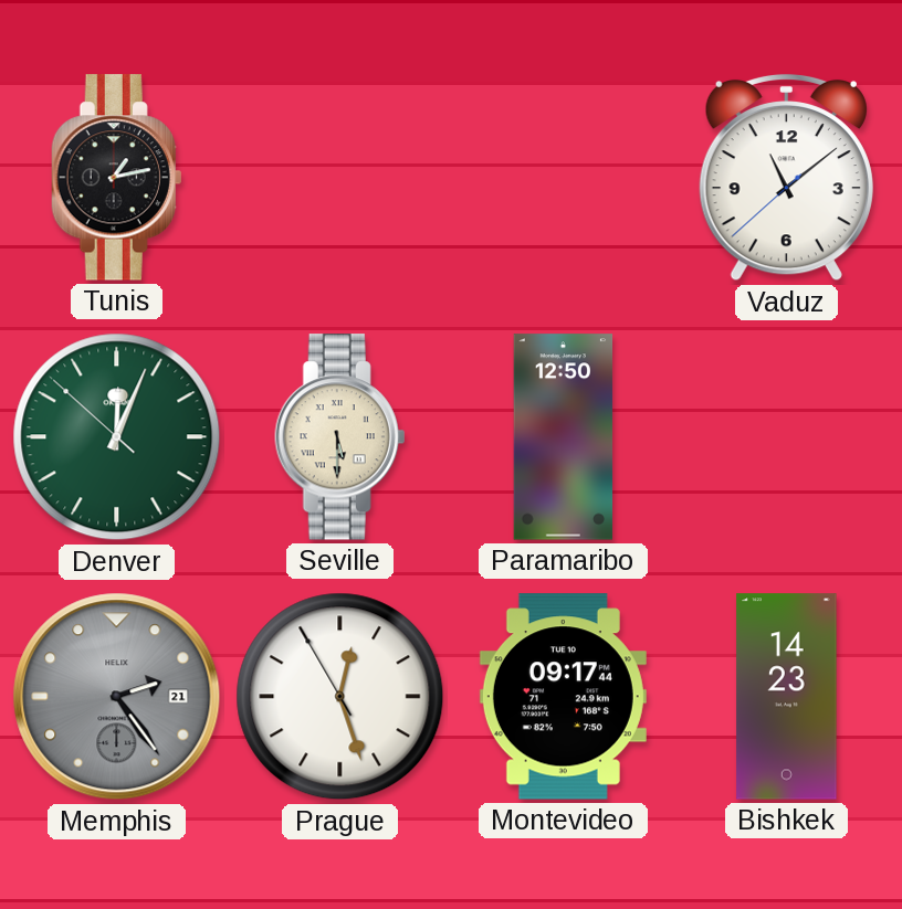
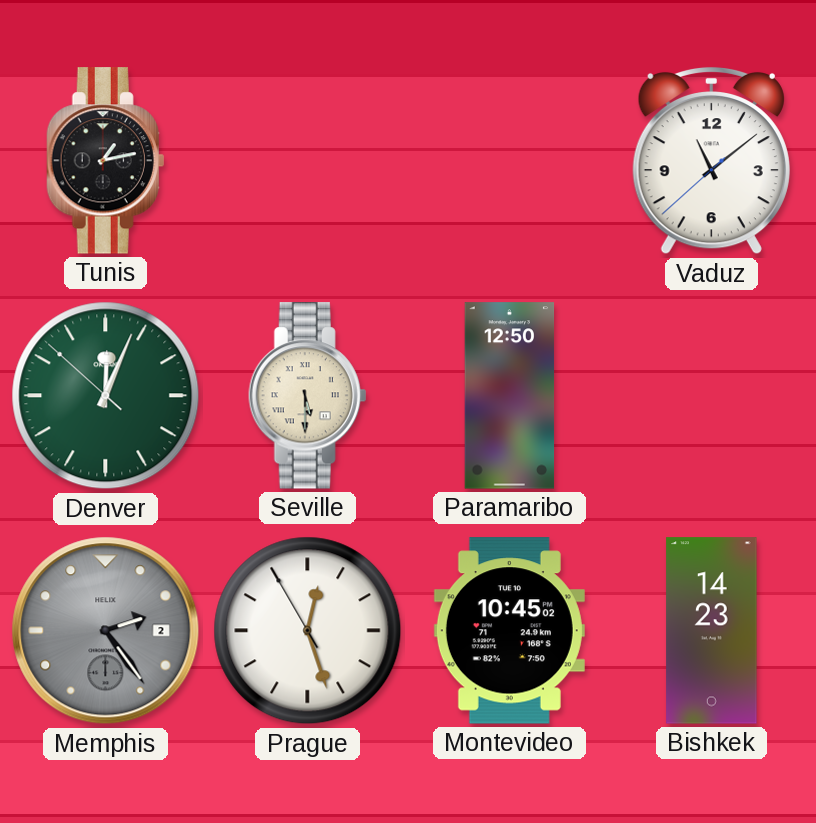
Memphis date: 21 -> 2 (106, 631)
Montevideo: 09:17 -> 10:45 (509, 631)
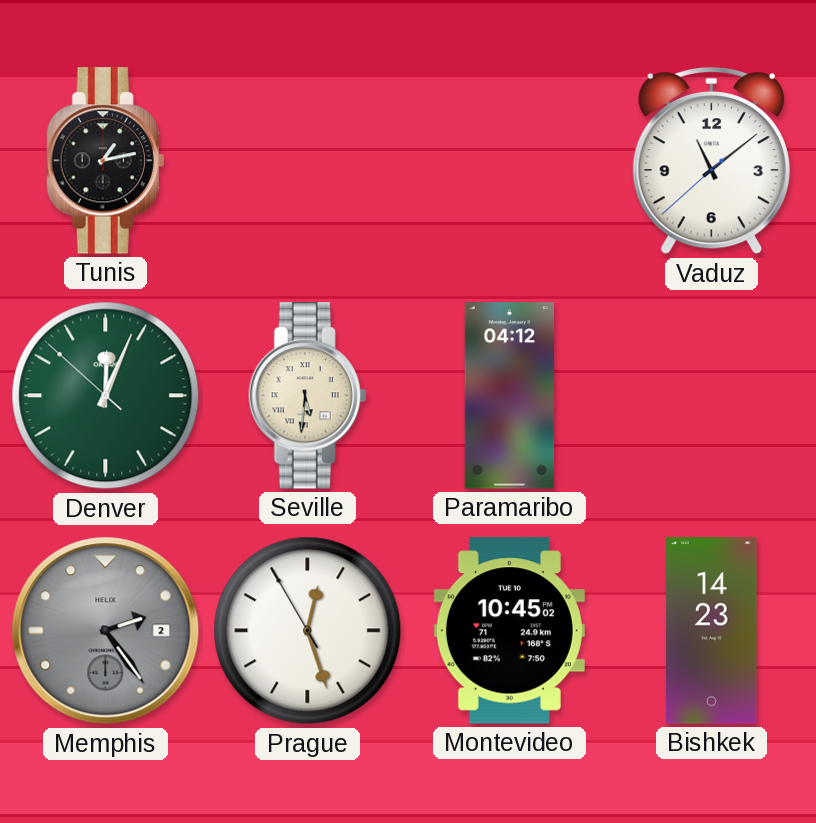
Seville: 5:30 -> 5:31 (308, 396)
Paramaribo: 12:50 -> 04:12 (510, 396)
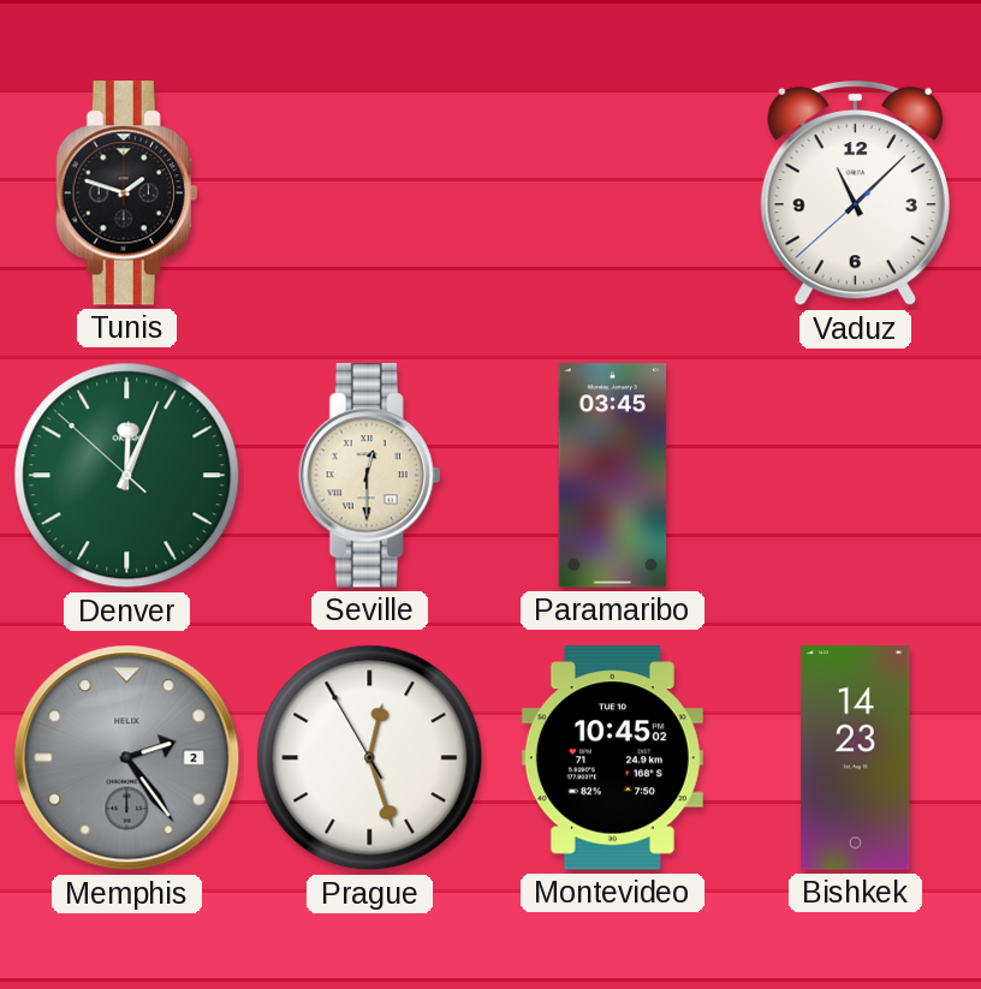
Tunis: 1:13 -> 1:48 (127, 193)
Vaduz: 11:08 -> 11:07 (855, 193)
Seville: 5:31 -> 12:30 (370, 476)
Paramaribo: 04:12 -> 03:45 (613, 476)
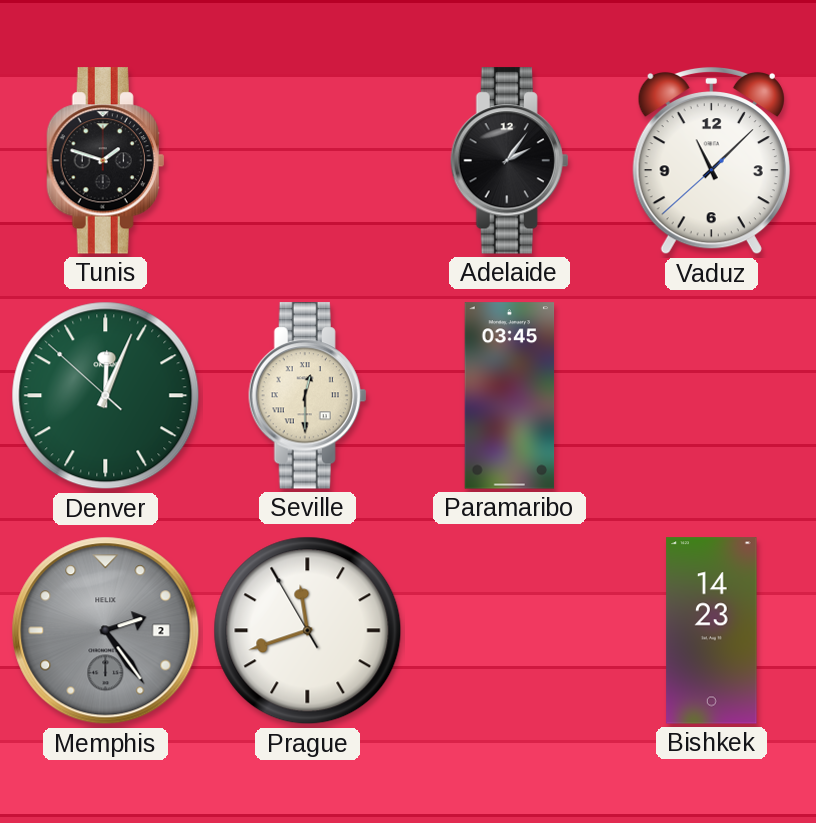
Adelaide: none -> 2:06 (510, 161)
Prague: 12:26 -> 11:41 (308, 631)
Montevideo: 10:45 -> none (612, 758)
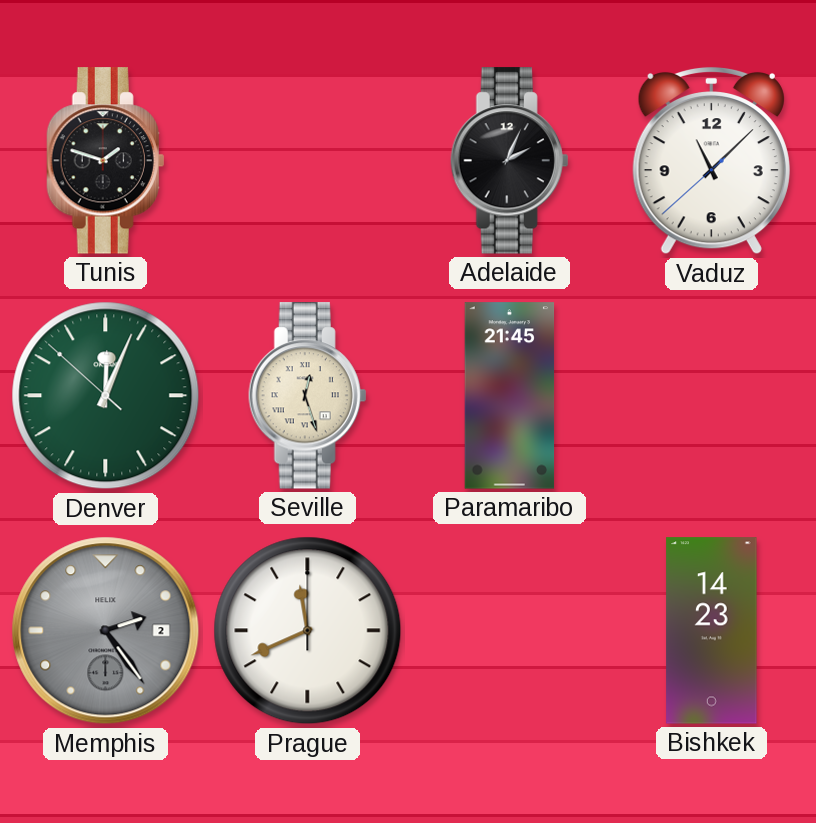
Adelaide: 2:06 -> 2:04 (510, 161)
Seville: 12:30 -> 12:27 (308, 396)
Paramaribo: 03:45 -> 21:45 (510, 396)
Prague: 11:41:55 -> 11:41:00 (308, 631)
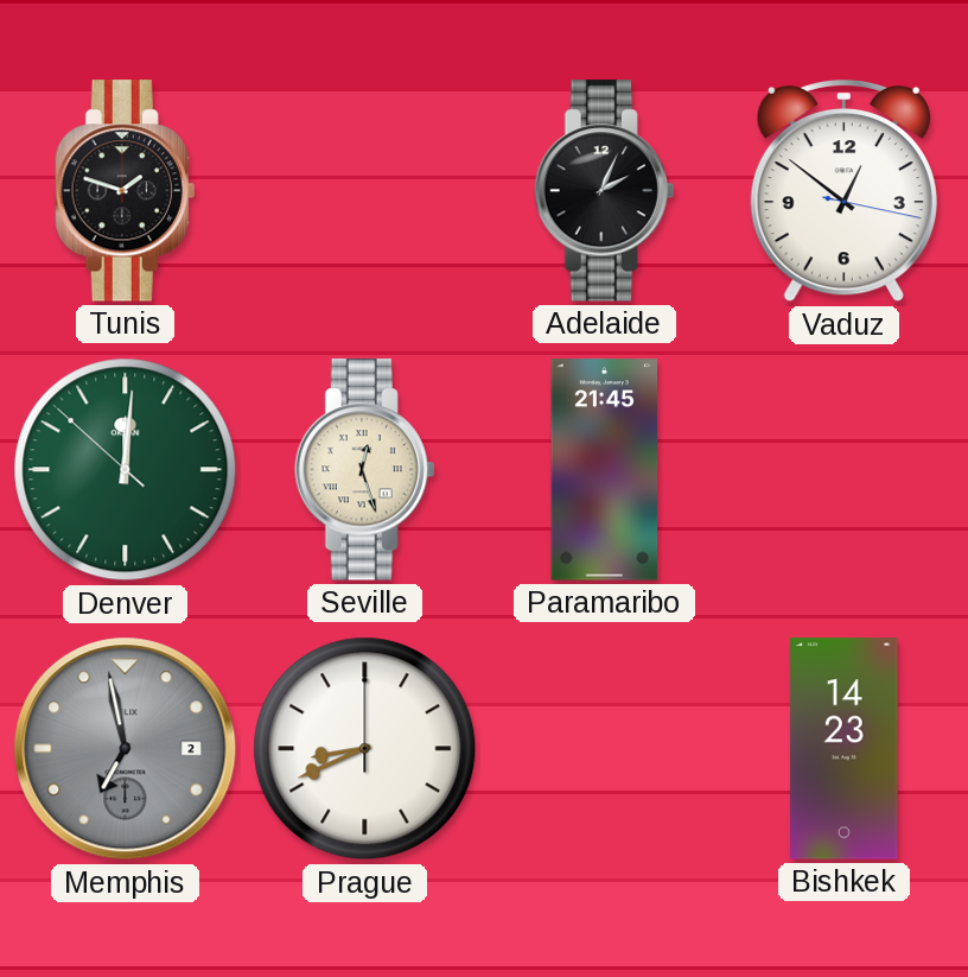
Vaduz: 11:07 -> 12:51 (843, 191)
Denver: 12:03 -> 12:00 (126, 470)
Memphis: 2:24 -> 6:58 (126, 749)
Prague: 11:41 -> 8:41 (365, 749)
